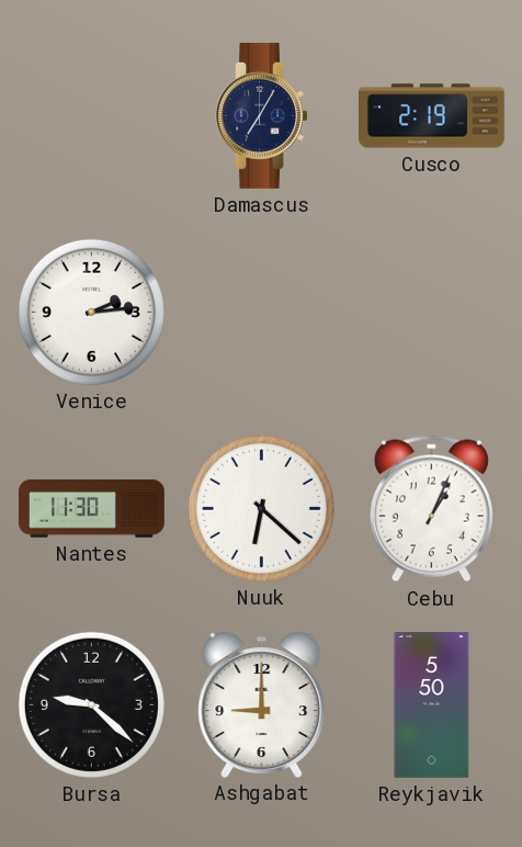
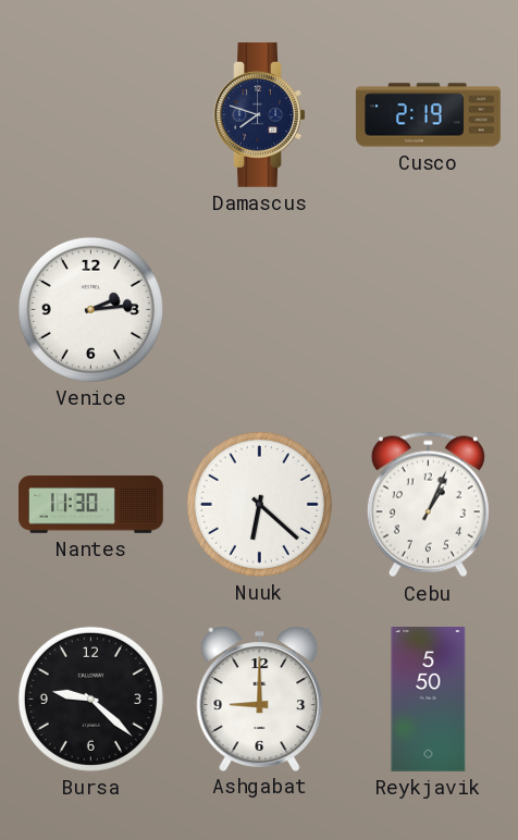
Damascus: 7:05 -> 7:48 (260, 114)
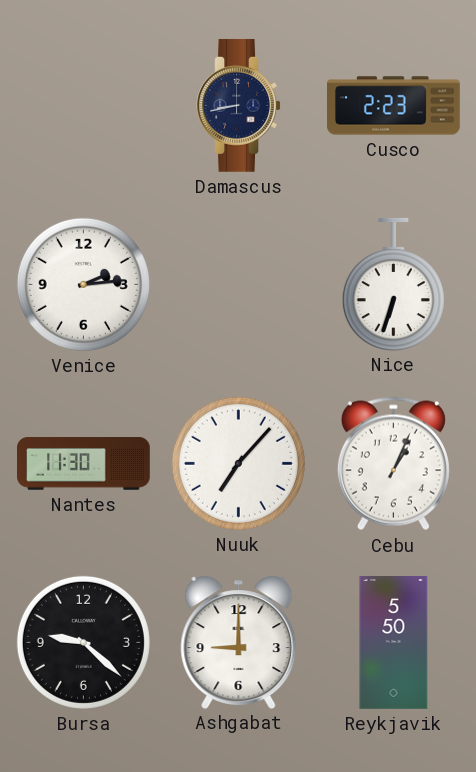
Damascus: 7:48 -> 8:43 (239, 105)
Cusco: 2:19 -> 2:23 (394, 106)
Nice: none -> 6:33 (393, 284)
Nuuk: 6:22 -> 7:07 (238, 463)
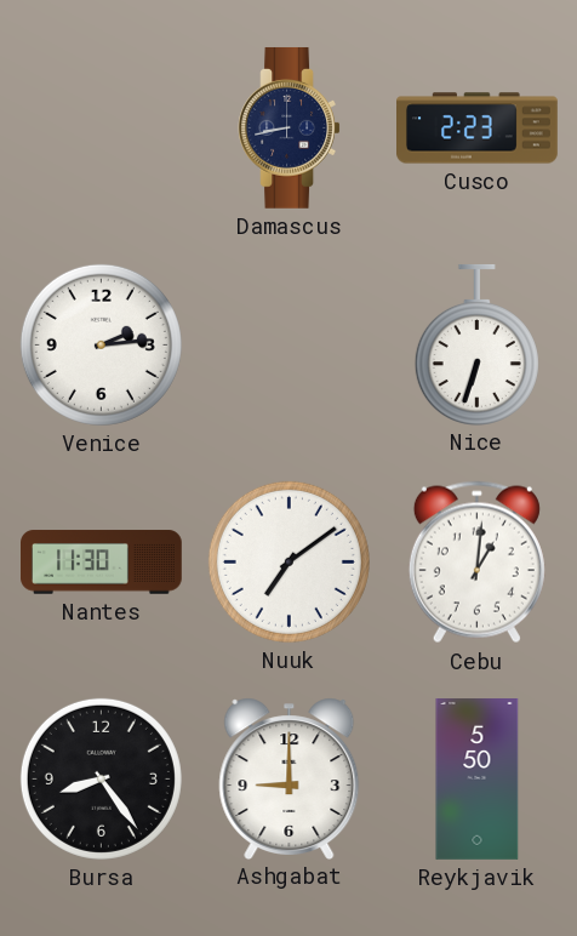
Nuuk: 7:07 -> 7:09 (288, 561)
Cebu: 1:04 -> 1:01 (476, 563)
Bursa: 9:22 -> 8:24 (101, 778)
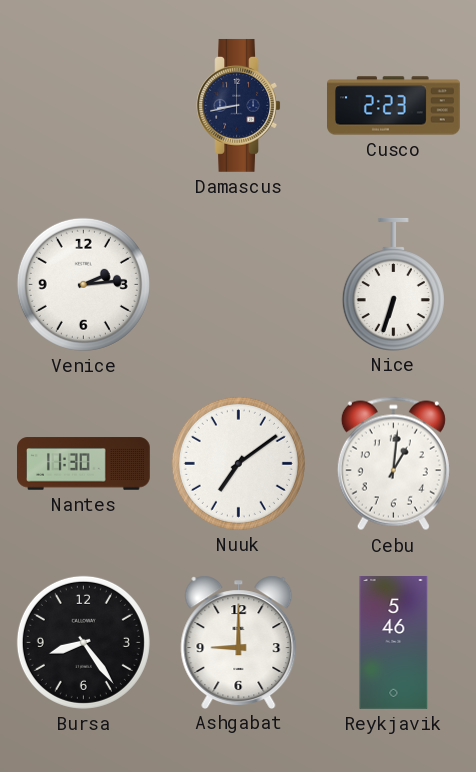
Reykjavik: 5:50 -> 5:46 (394, 643)
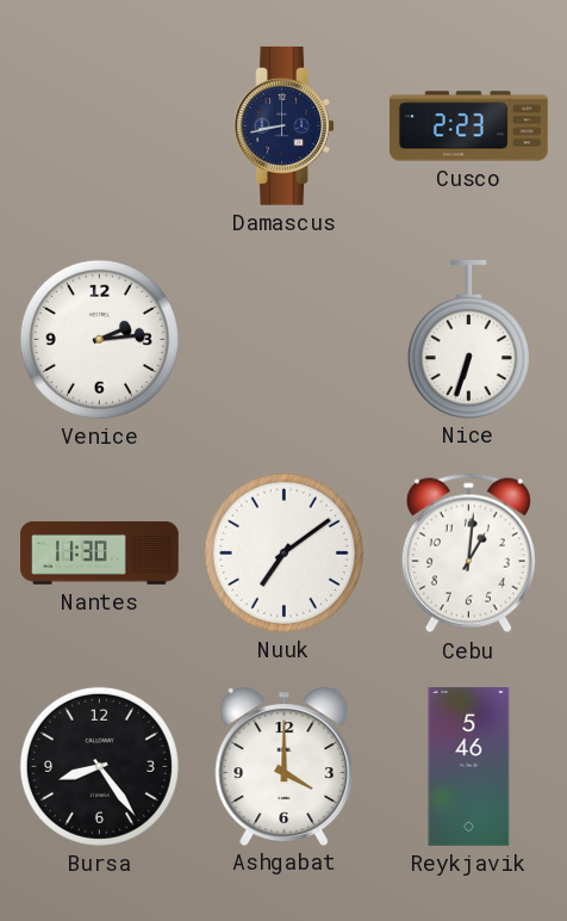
Ashgabat: 9:00 -> 4:00 (285, 766)
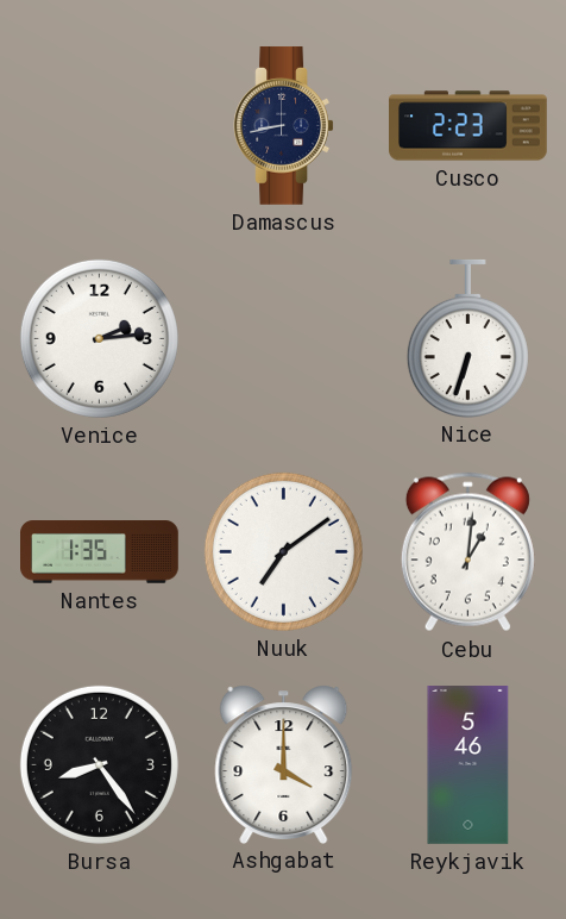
Nantes: 11:30 -> 1:35 (100, 552)
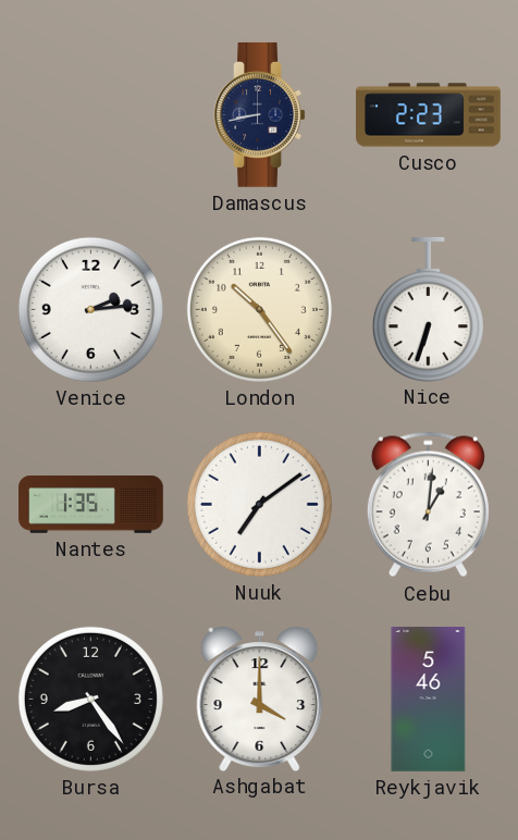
London: none -> 10:24 (259, 309)
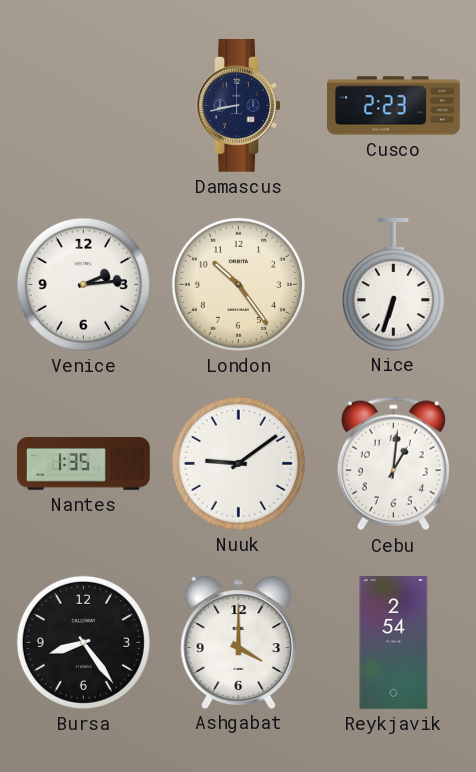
Nuuk: 7:09 -> 9:09 (238, 463)
Reykjavik: 5:46 -> 2:54 (394, 643)
